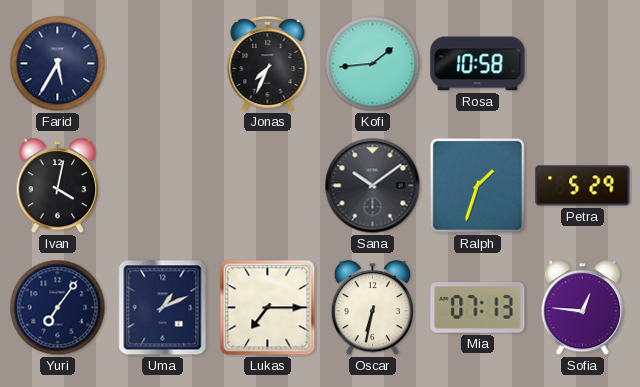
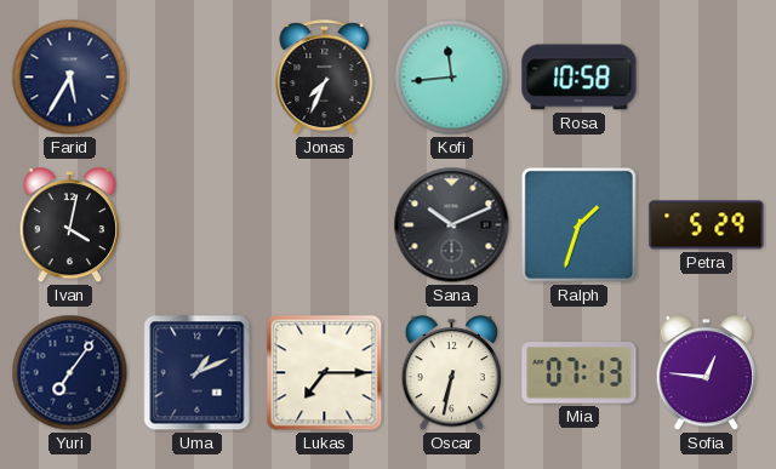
Kofi: 1:44 -> 11:44 (452, 78)
Sana: 10:09 -> 10:11 (452, 225)
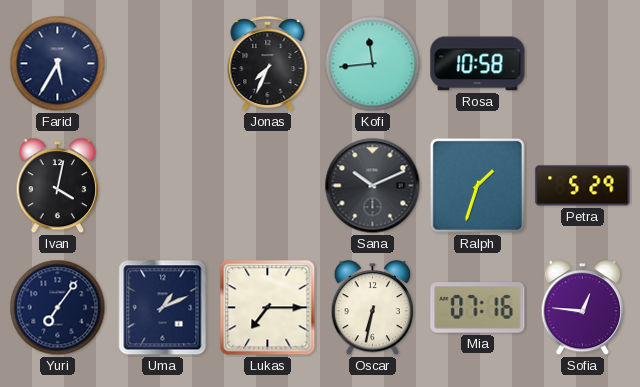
Mia: 07:13 -> 07:16 (478, 308)
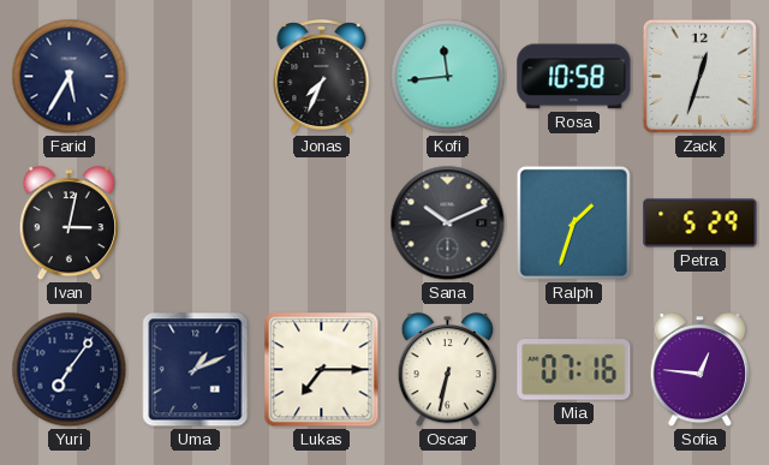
Zack: none -> 12:33 (699, 76)
Ivan: 4:02 -> 3:02 (70, 225)
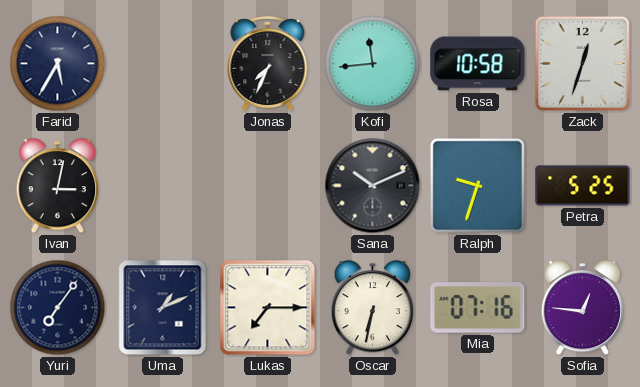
Ralph: 1:33 -> 9:33 (477, 185)
Petra: 5:29 -> 5:25 (583, 186)
